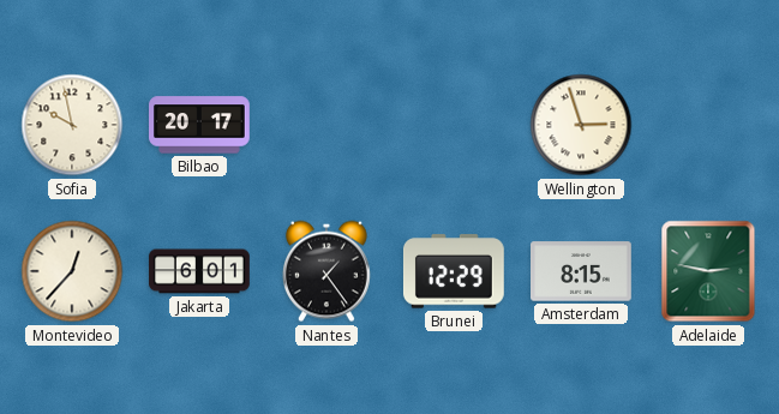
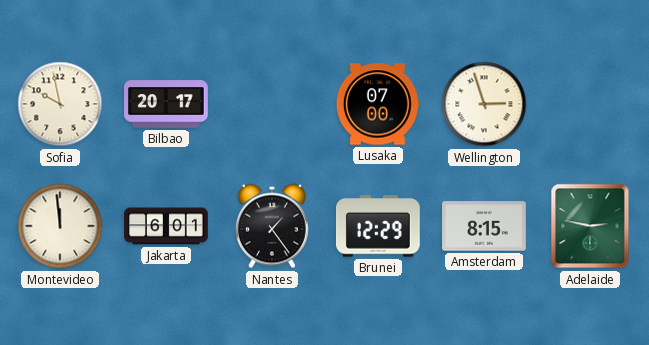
Lusaka: none -> 07:00 (378, 104)
Montevideo: 12:37 -> 11:59 (60, 226)
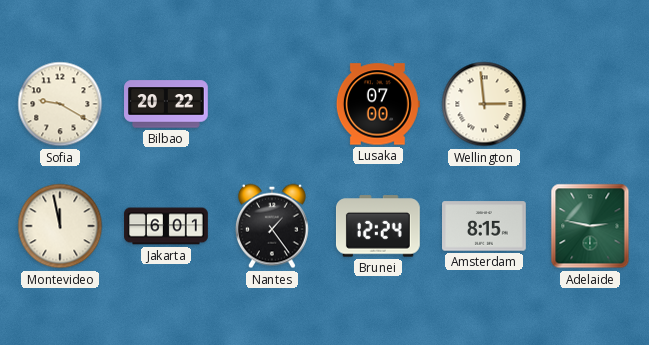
Sofia: 9:58 -> 9:20 (60, 104)
Bilbao: 20:17 -> 20:22 (167, 104)
Wellington: 2:57 -> 2:59 (484, 104)
Montevideo: 11:59 -> 11:58 (60, 226)
Brunei: 12:29 -> 12:24 (378, 226)
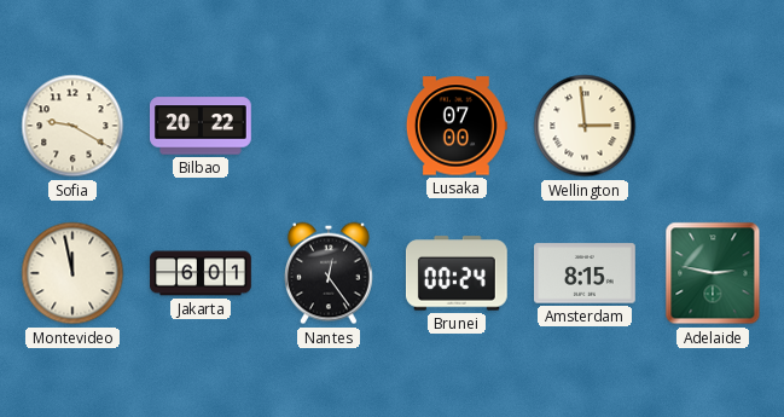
Nantes: 1:24 -> 12:24 (329, 273)
Brunei: 12:24 -> 00:24 (457, 273)
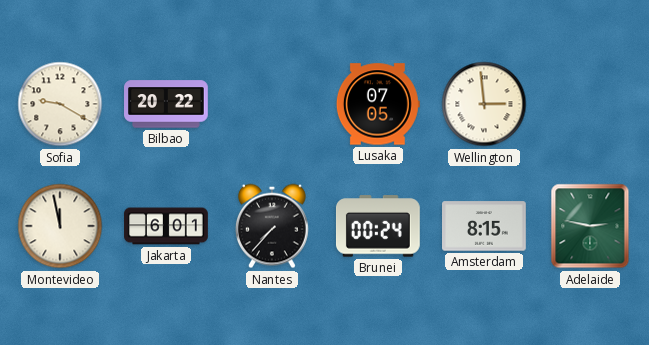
Lusaka: 07:00 -> 07:05 (378, 104)
Nantes: 12:24 -> 7:37 (272, 226)
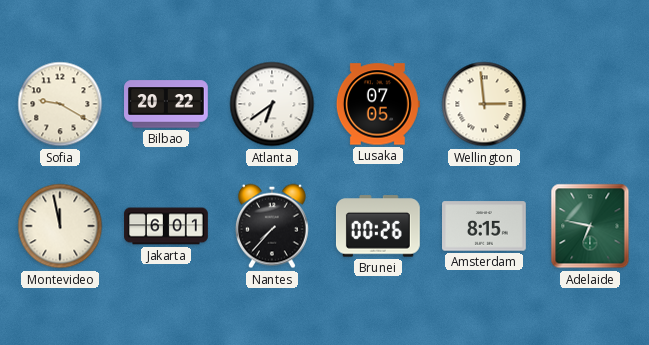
Atlanta: none -> 6:39 (272, 104)
Brunei: 00:24 -> 00:26 (378, 226)
Adelaide: 2:47 -> 6:47 (590, 226)
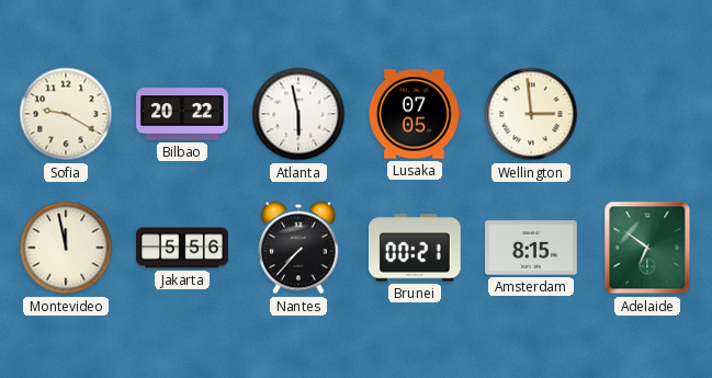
Atlanta: 6:39 -> 5:58 (298, 114)
Jakarta: 6:01 -> 5:56 (182, 248)
Brunei: 00:26 -> 00:21 (415, 248)
Adelaide: 6:47 -> 6:51 (647, 248)
